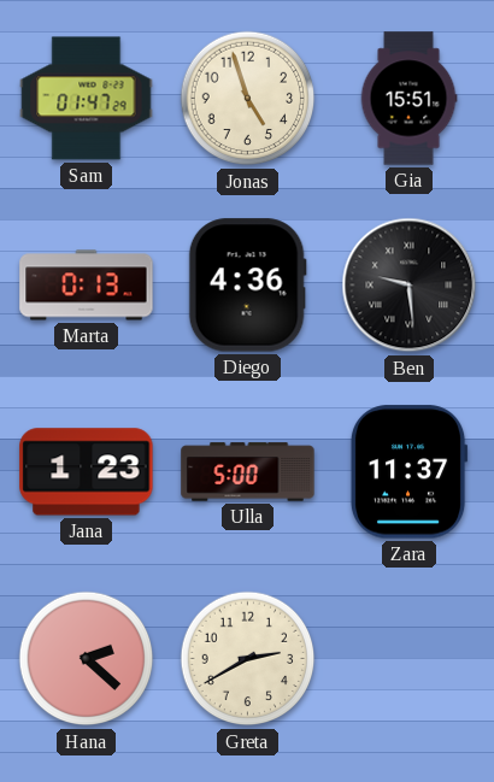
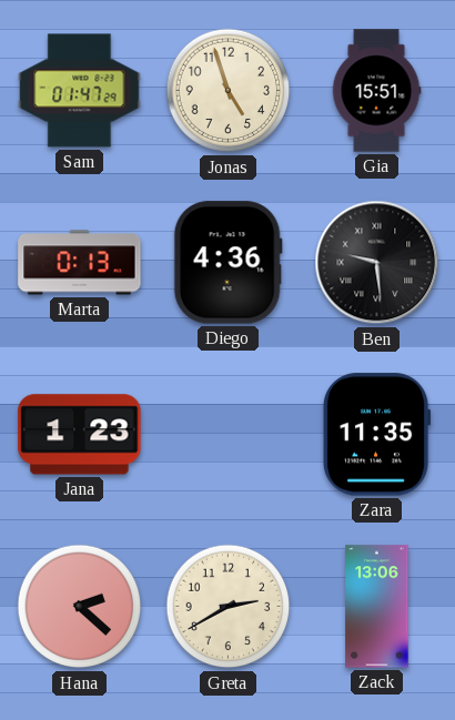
Ulla: 5:00 -> none (248, 472)
Zara: 11:37 -> 11:35 (376, 435)
Zack: none -> 13:06 (377, 607)
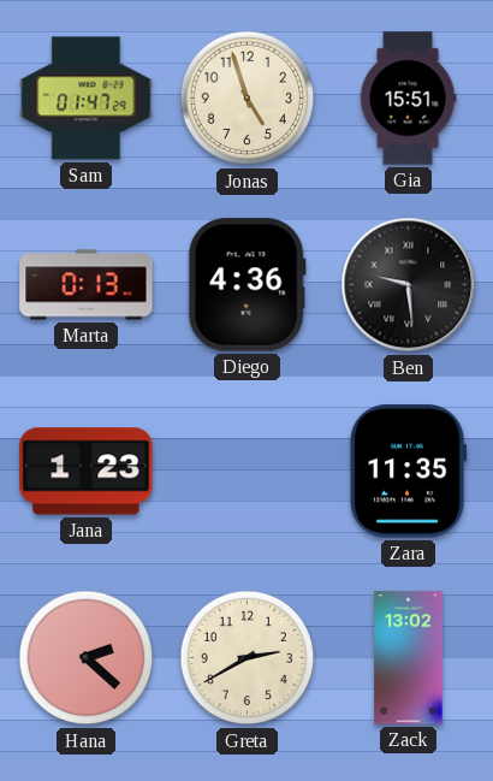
Zack: 13:06 -> 13:02 (409, 658)
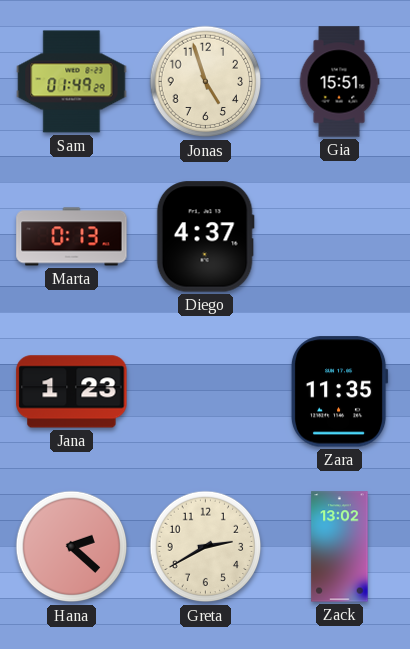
Sam: 01:47 -> 01:49 (72, 82)
Diego: 4:36 -> 4:37 (205, 237)
Ben: 9:29 -> none (409, 285)
